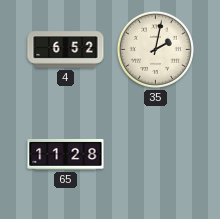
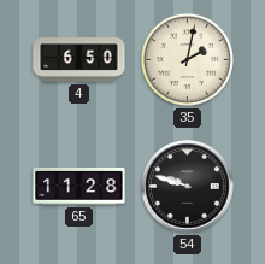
4: 6:52 -> 6:50 (79, 60)
54: none -> 9:48 (188, 187)
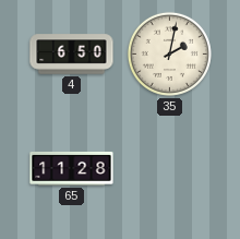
54: 9:48 -> none (188, 187)
